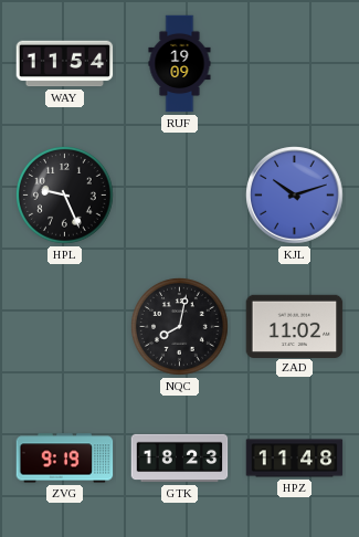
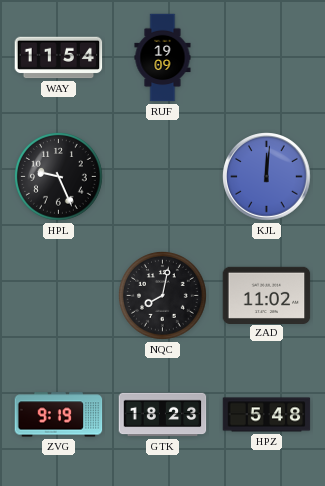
KJL: 10:12 -> 12:01 (267, 177)
HPZ: 11:48 -> 5:48 (267, 415)
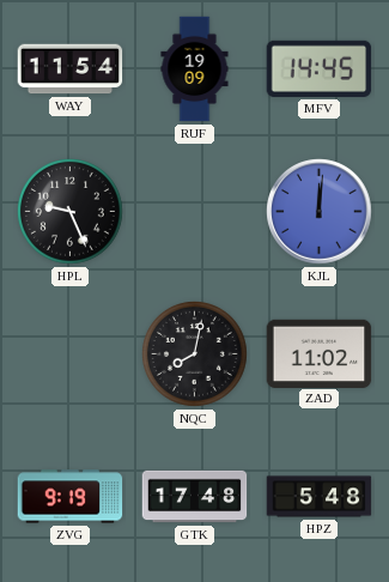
MFV: none -> 14:45 (320, 68)
GTK: 18:23 -> 17:48 (195, 497)
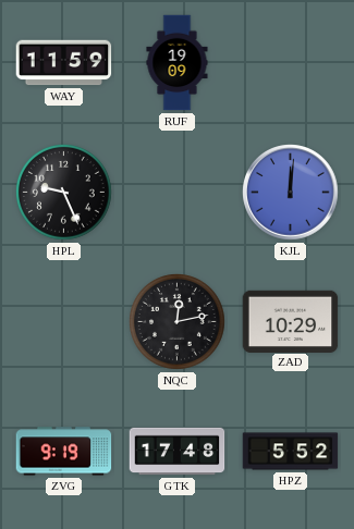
WAY: 11:54 -> 11:59 (64, 63)
MFV: 14:45 -> none (320, 68)
NQC: 8:02 -> 12:13 (178, 322)
ZAD: 11:02 -> 10:29 (291, 321)
HPZ: 5:48 -> 5:52 (291, 452)
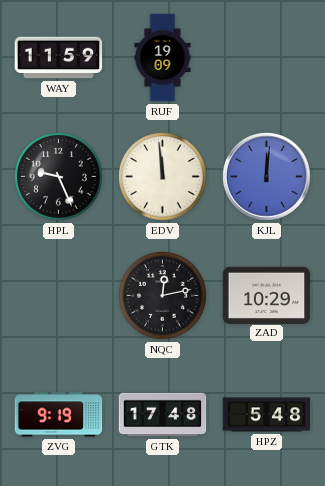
EDV: none -> 11:59 (163, 177)
HPZ: 5:52 -> 5:48 (267, 415)
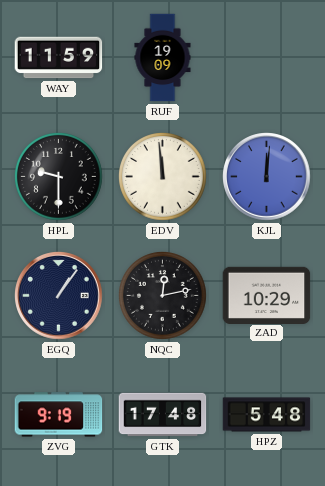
HPL: 9:26 -> 9:30 (59, 177)
EGQ: none -> 1:06 (59, 296)
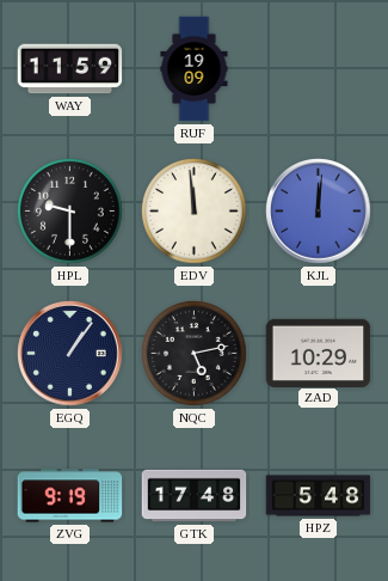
NQC: 12:13 -> 5:13 (195, 354)
